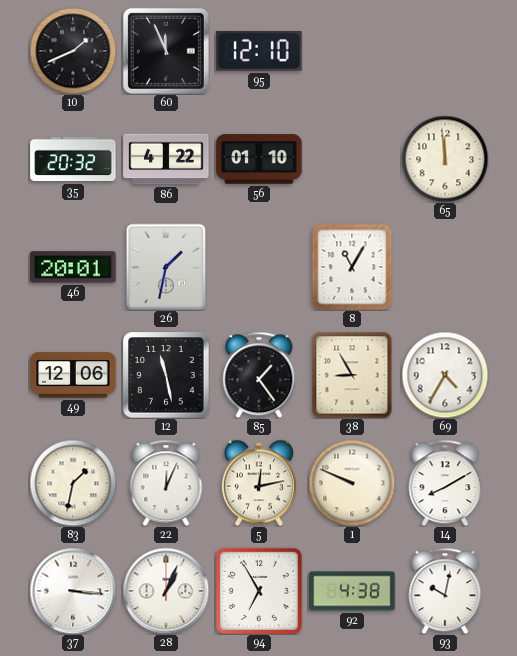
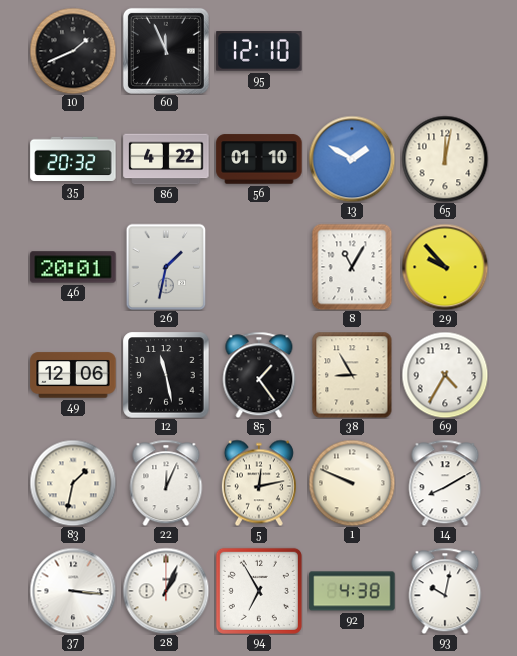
13: none -> 1:50 (352, 159)
65: 11:59 -> 12:02 (445, 159)
29: none -> 9:53 (445, 267)
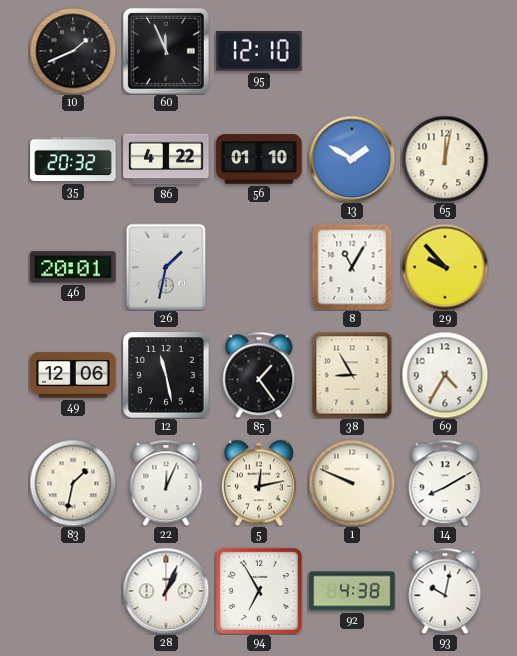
37: 3:16 -> none (73, 591)
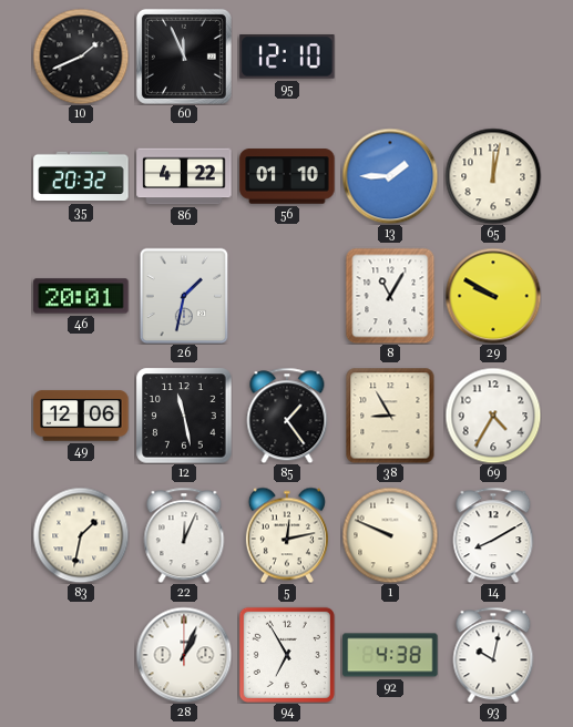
13: 1:50 -> 1:45 (390, 176)
29: 9:53 -> 9:50 (493, 296)
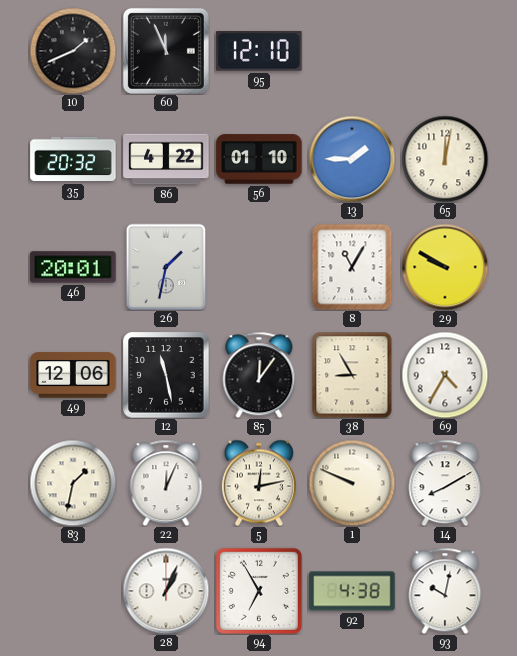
85: 1:24 -> 12:06 (259, 375)
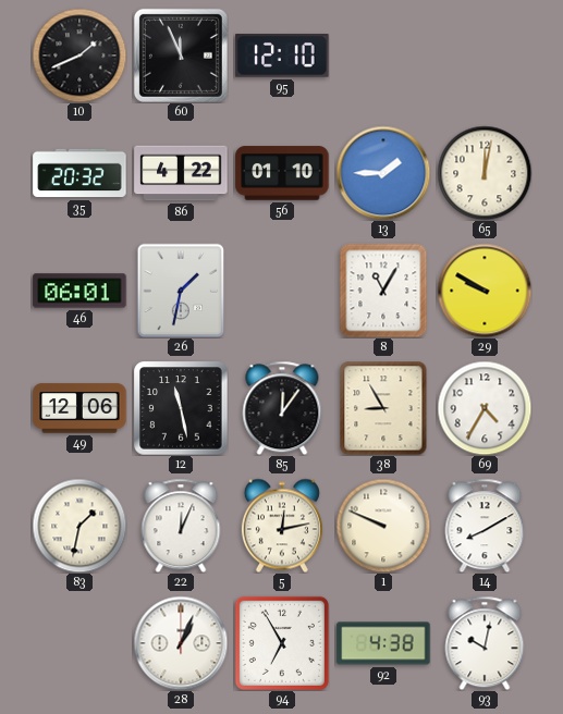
46: 20:01 -> 06:01 (79, 291)
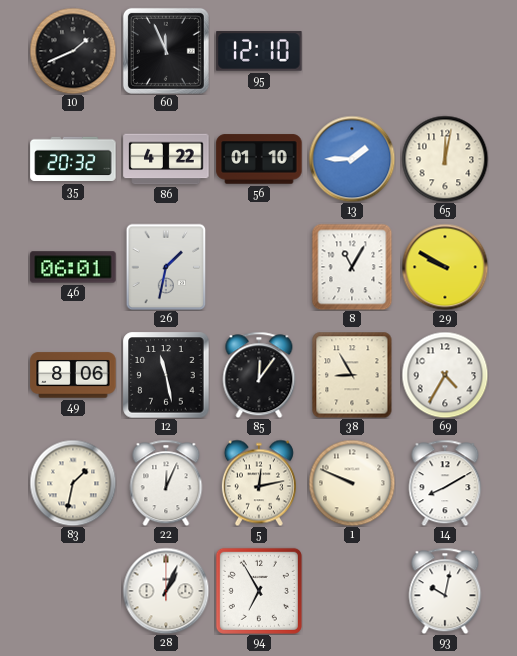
49: 12:06 -> 8:06 (73, 375)
92: 4:38 -> none (383, 643)
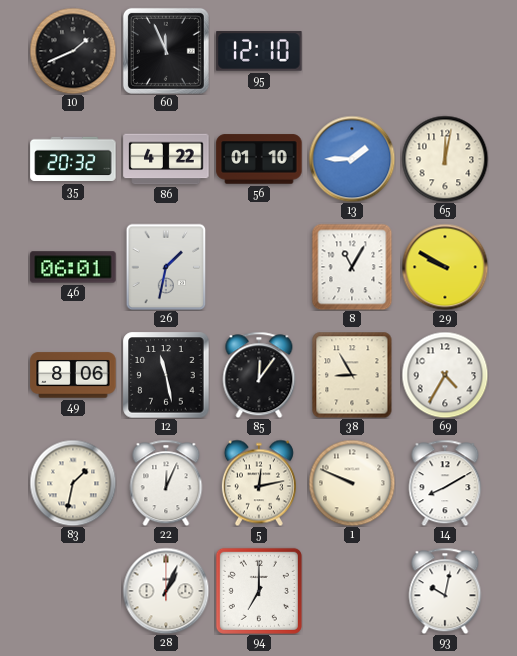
94: 6:55 -> 7:00 (259, 591)
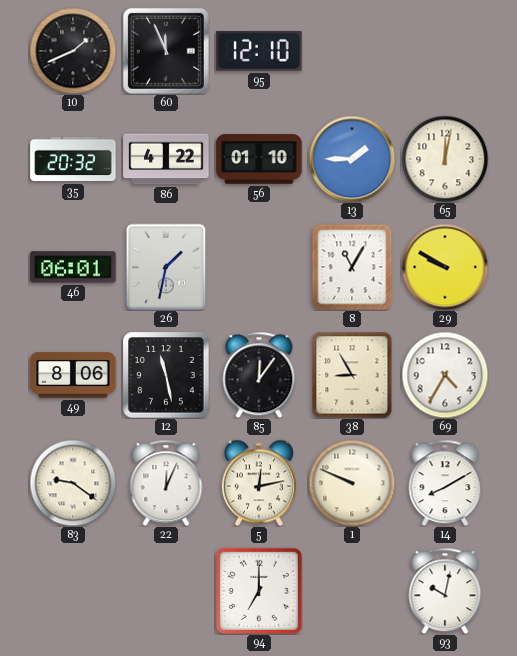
83: 1:32 -> 9:21 (73, 483)
28: 1:04 -> none (166, 591)
